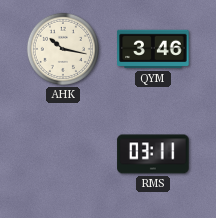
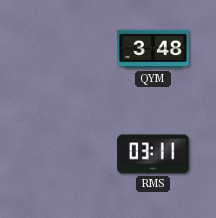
AHK: 10:17 -> none (63, 49)
QYM: 3:46 -> 3:48 (153, 49)
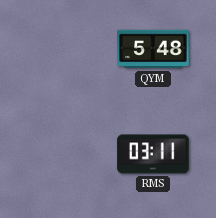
QYM: 3:48 -> 5:48 (153, 49)
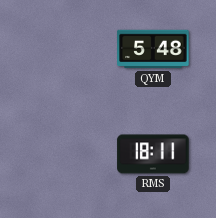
RMS: 03:11 -> 18:11 (153, 154)
